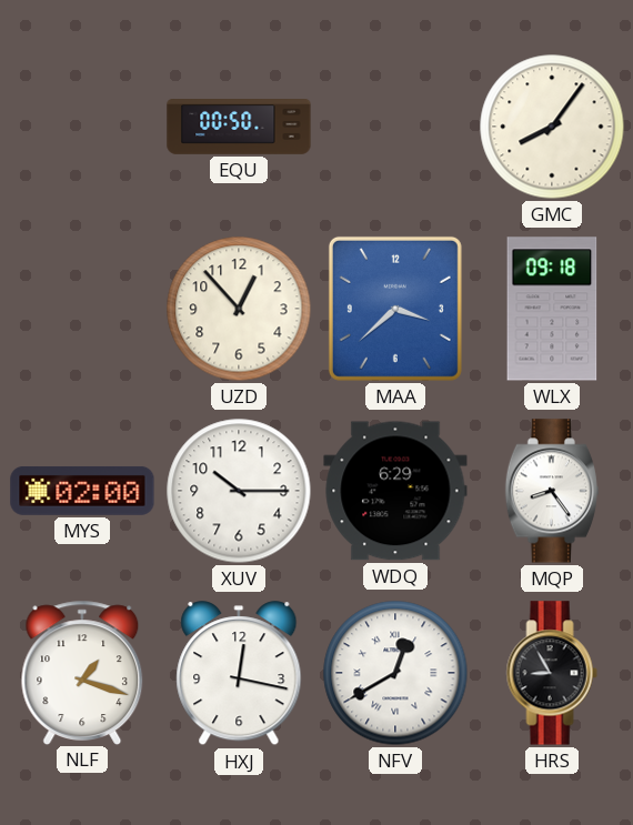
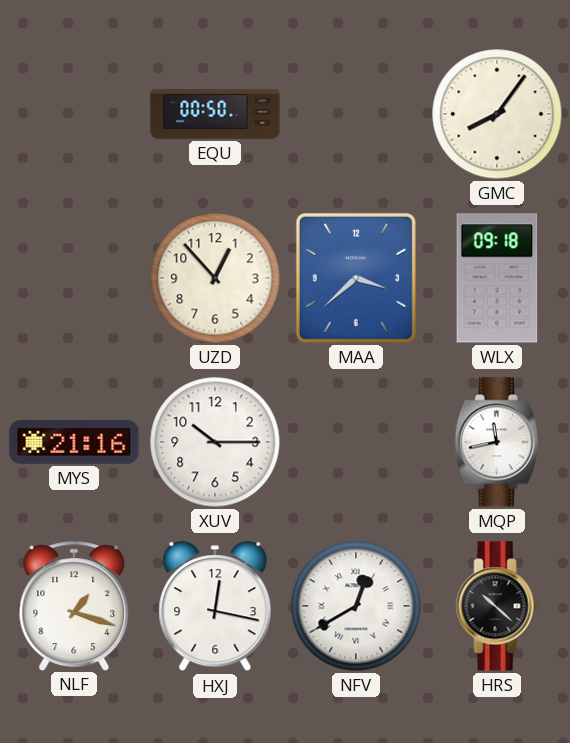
MYS: 02:00 -> 21:16 (74, 442)
WDQ: 6:29 -> none (395, 491)
MQP: 8:24 -> 11:43 (497, 442)
HRS: 8:55 -> 10:22 (497, 606)
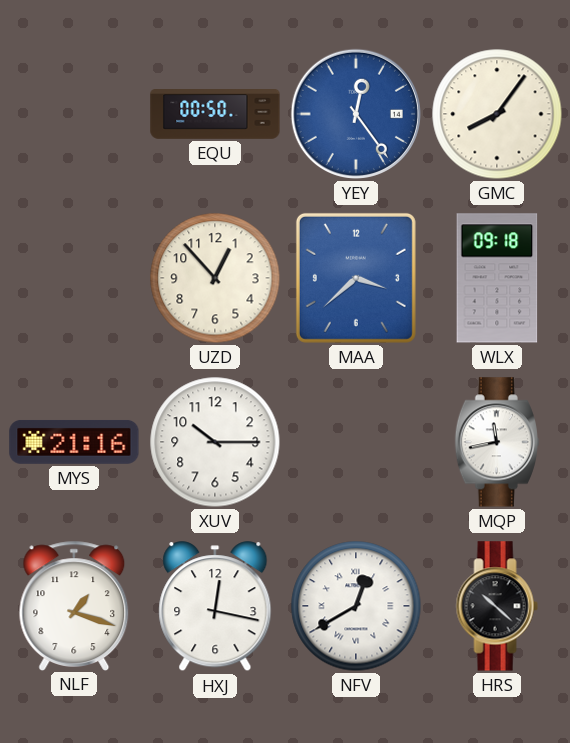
YEY: none -> 12:24 (356, 114)
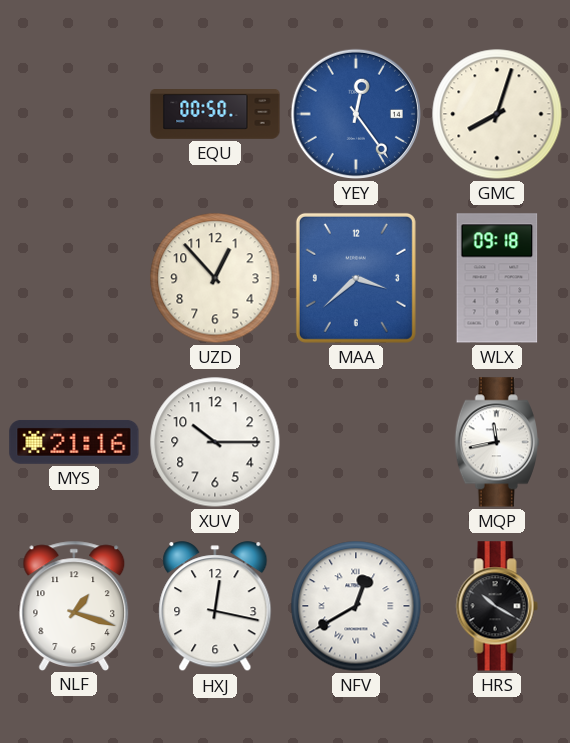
GMC: 8:06 -> 8:03 (497, 114)
HRS: 10:22 -> 10:20 (497, 606)
